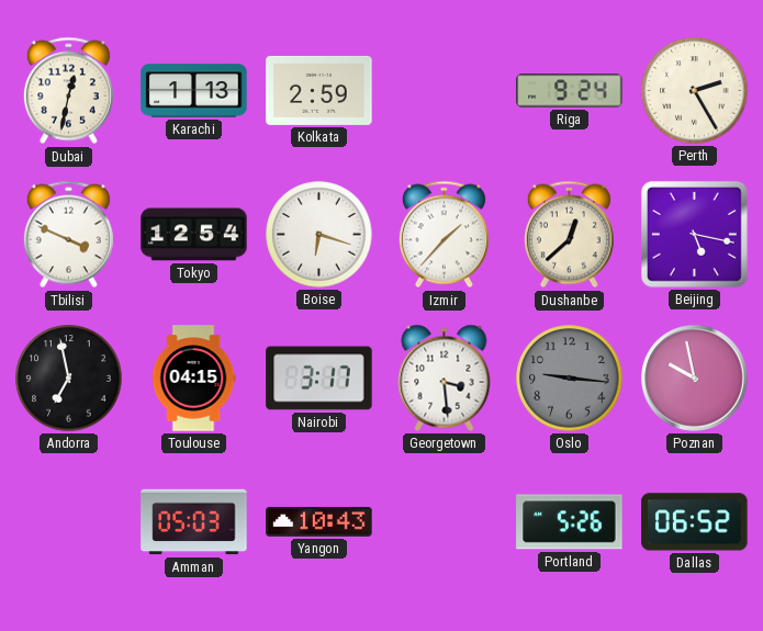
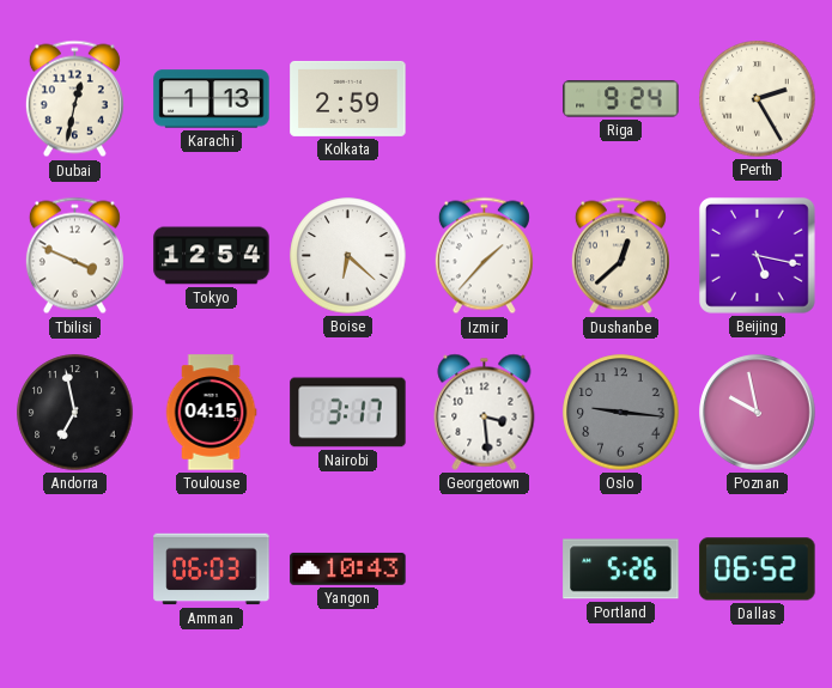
Boise: 6:18 -> 6:22 (348, 256)
Amman: 05:03 -> 06:03 (212, 570)
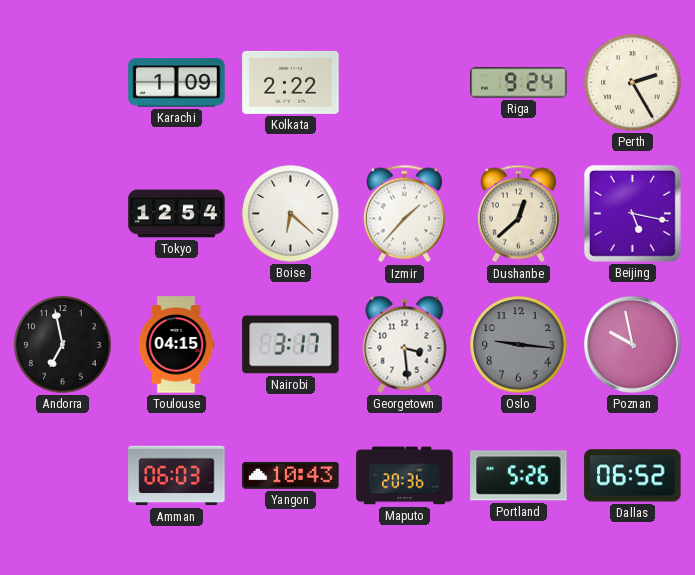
Dubai: 12:32 -> none (74, 99)
Karachi: 1:13 -> 1:09 (177, 83)
Kolkata: 2:59 -> 2:22 (291, 82)
Tbilisi: 3:49 -> none (74, 256)
Maputo: none -> 20:36 (405, 476)
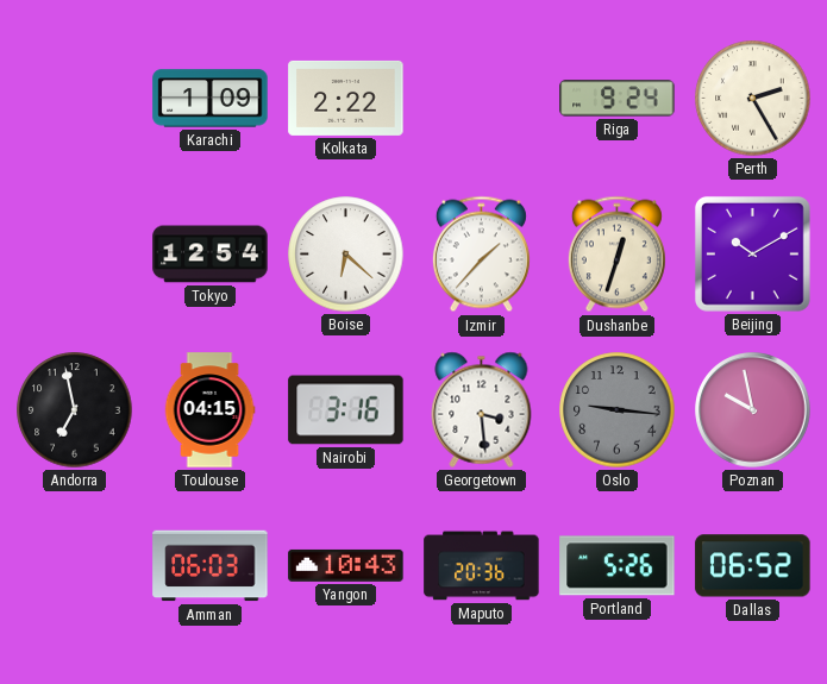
Dushanbe: 12:38 -> 12:33 (616, 255)
Beijing: 5:17 -> 10:10 (752, 253)
Nairobi: 3:17 -> 3:16 (346, 410)
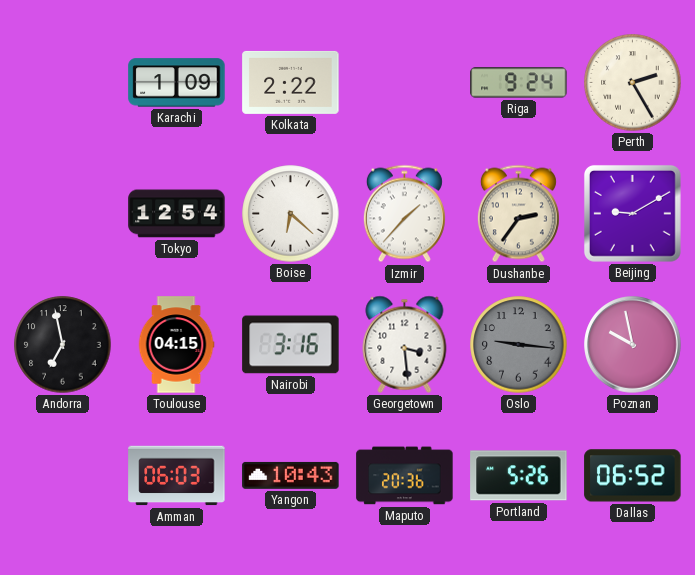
Dushanbe: 12:33 -> 2:36 (518, 214)
Beijing: 10:10 -> 9:10 (632, 213)
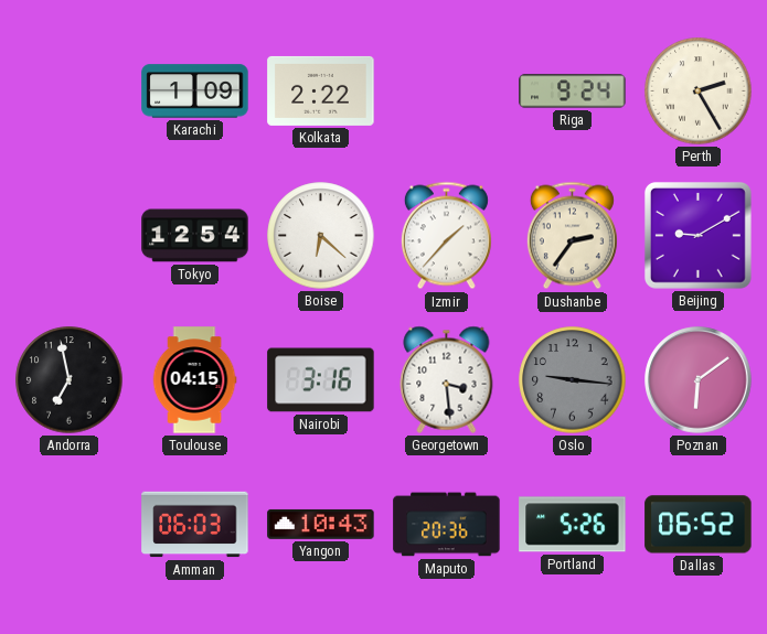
Poznan: 9:58 -> 6:09 (699, 380)
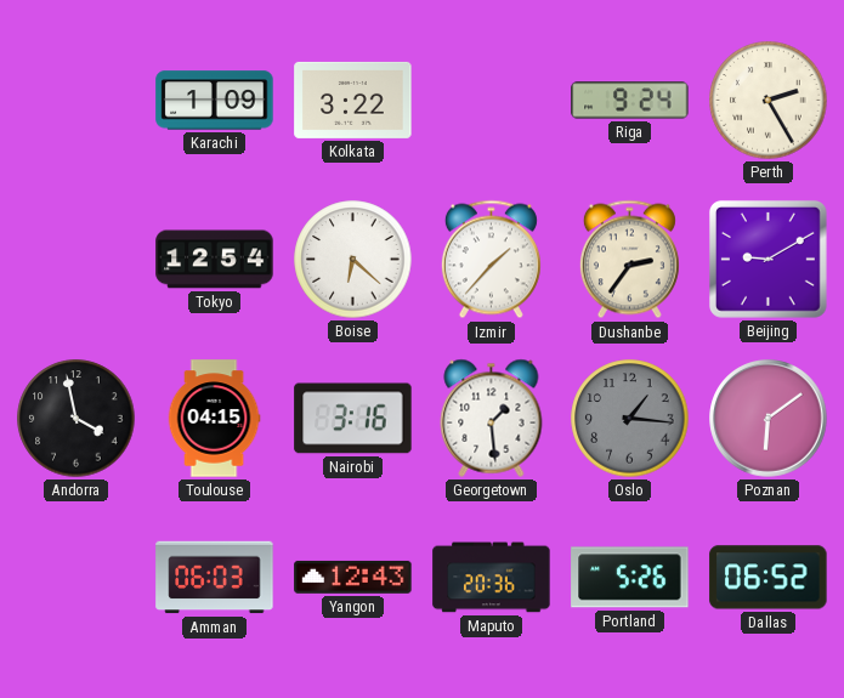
Kolkata: 2:22 -> 3:22 (353, 100)
Andorra: 6:58 -> 3:58 (77, 419)
Georgetown: 3:29 -> 1:29 (492, 418)
Oslo: 9:16 -> 1:16 (630, 419)
Yangon: 10:43 -> 12:43 (353, 577)
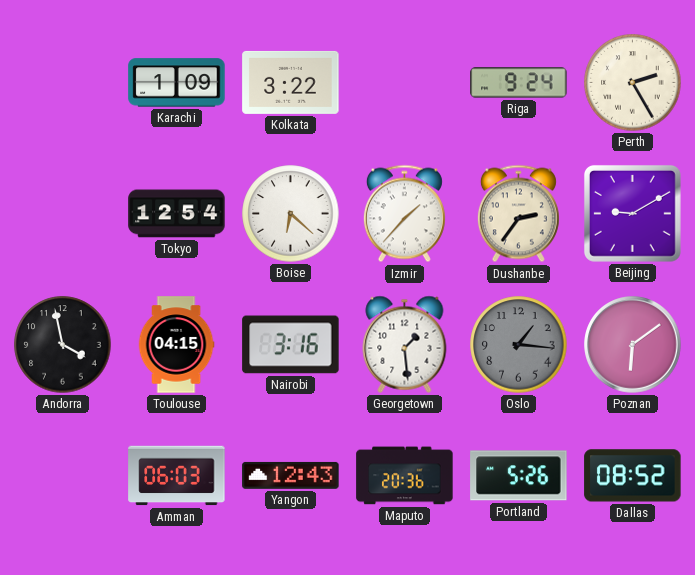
Dallas: 06:52 -> 08:52 (633, 476)
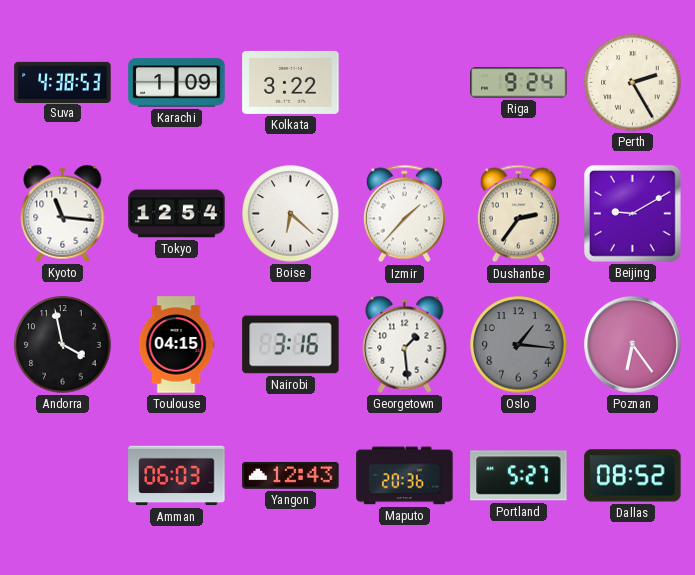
Suva: none -> 4:38 (63, 82)
Kyoto: none -> 11:16 (63, 213)
Poznan: 6:09 -> 6:24 (633, 345)
Portland: 5:26 -> 5:27 (519, 476)
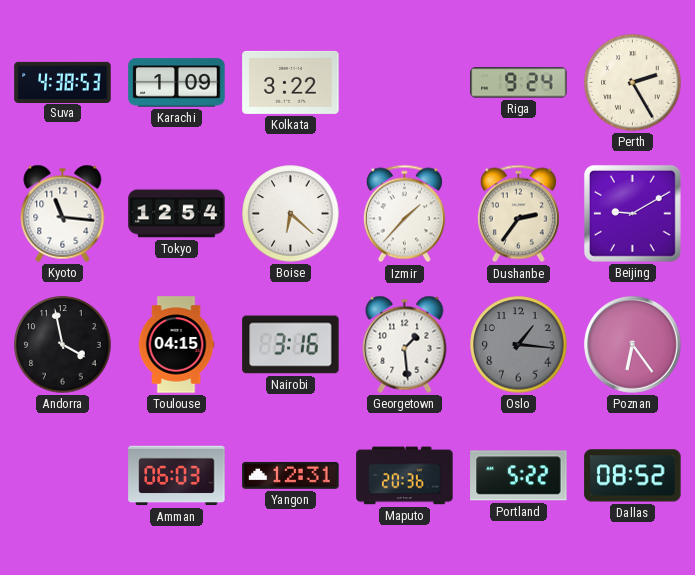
Yangon: 12:43 -> 12:31 (291, 475)
Portland: 5:27 -> 5:22 (519, 476)
